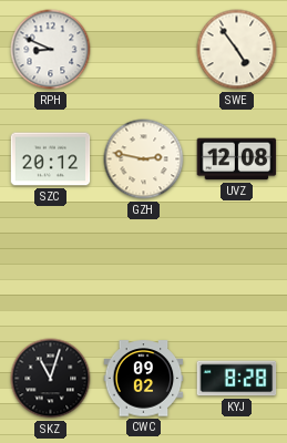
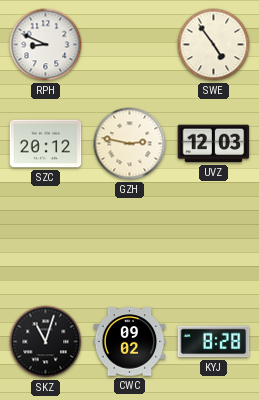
UVZ: 12:08 -> 12:03 (214, 144)
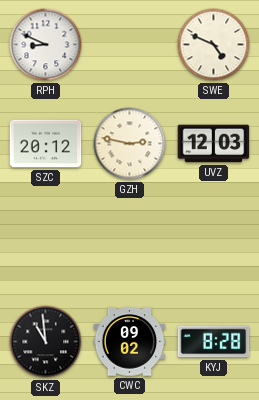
SWE: 4:54 -> 4:49 (214, 45)
SKZ: 11:03 -> 10:59 (46, 342)
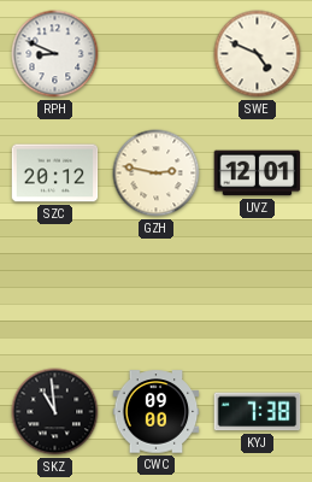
UVZ: 12:03 -> 12:01 (258, 174)
CWC: 09:02 -> 09:00 (157, 412)
KYJ: 8:28 -> 7:38 (258, 412)
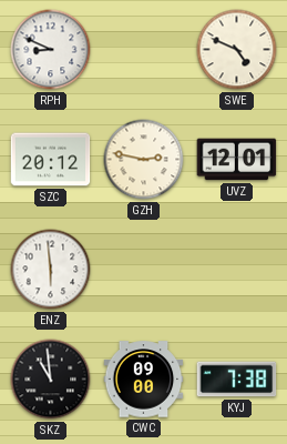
ENZ: none -> 5:59 (51, 270)
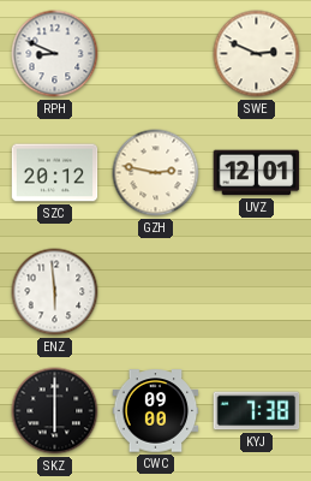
SWE: 4:49 -> 2:49 (257, 54)
SKZ: 10:59 -> 6:00 (55, 411)
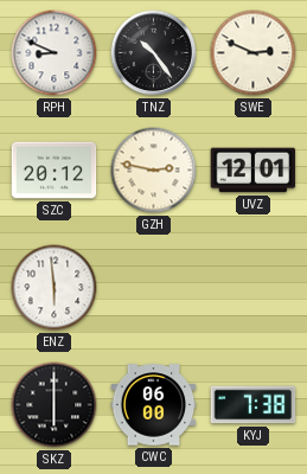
TNZ: none -> 10:24 (154, 53)
CWC: 09:00 -> 06:00 (154, 405)
